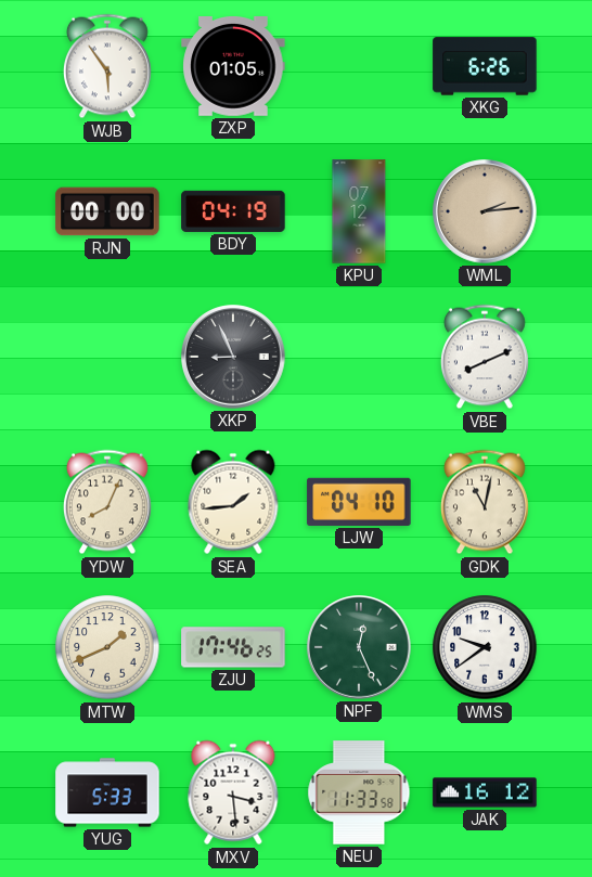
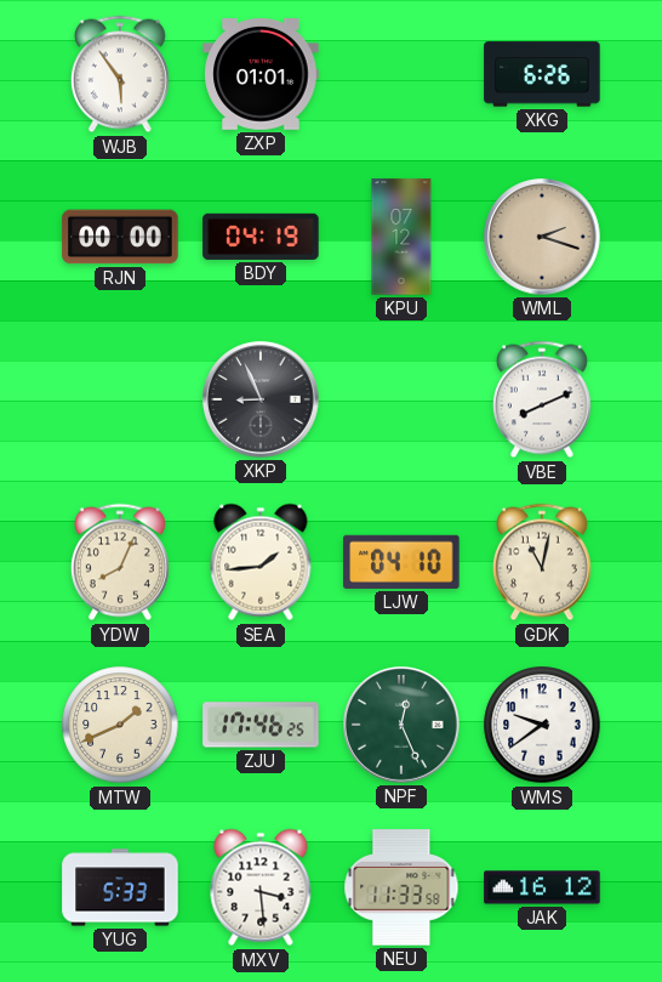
ZXP: 01:05 -> 01:01 (261, 75)
WML: 2:14 -> 2:18 (542, 237)
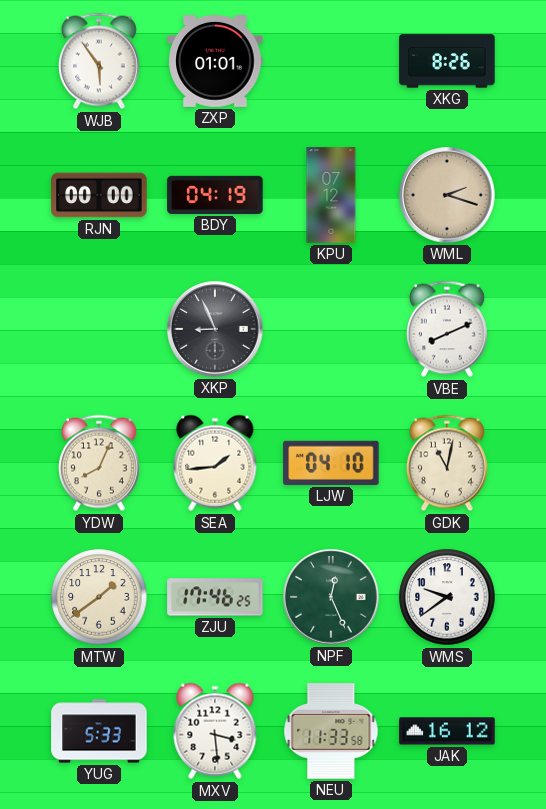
XKG: 6:26 -> 8:26 (447, 61)
MTW: 1:41 -> 1:39 (99, 597)
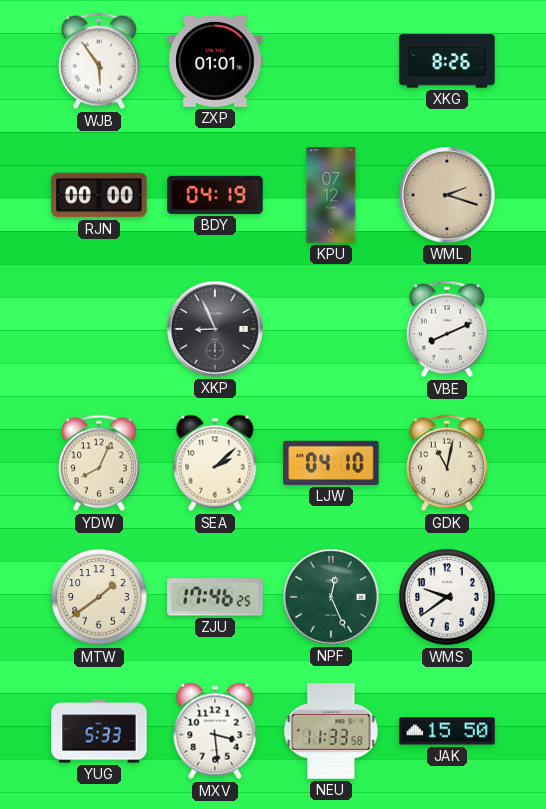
SEA: 1:44 -> 2:08 (215, 463)
JAK: 16:12 -> 15:50 (447, 731)
